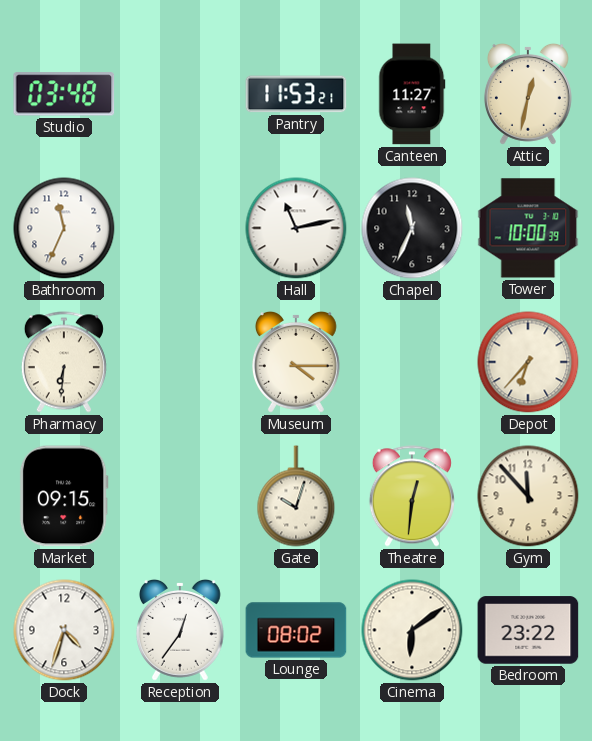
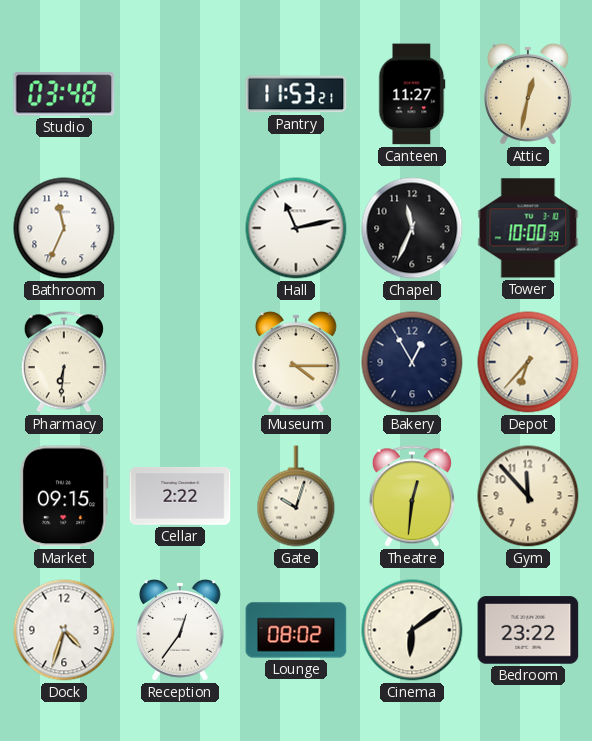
Bakery: none -> 12:55 (412, 362)
Cellar: none -> 2:22 (180, 496)
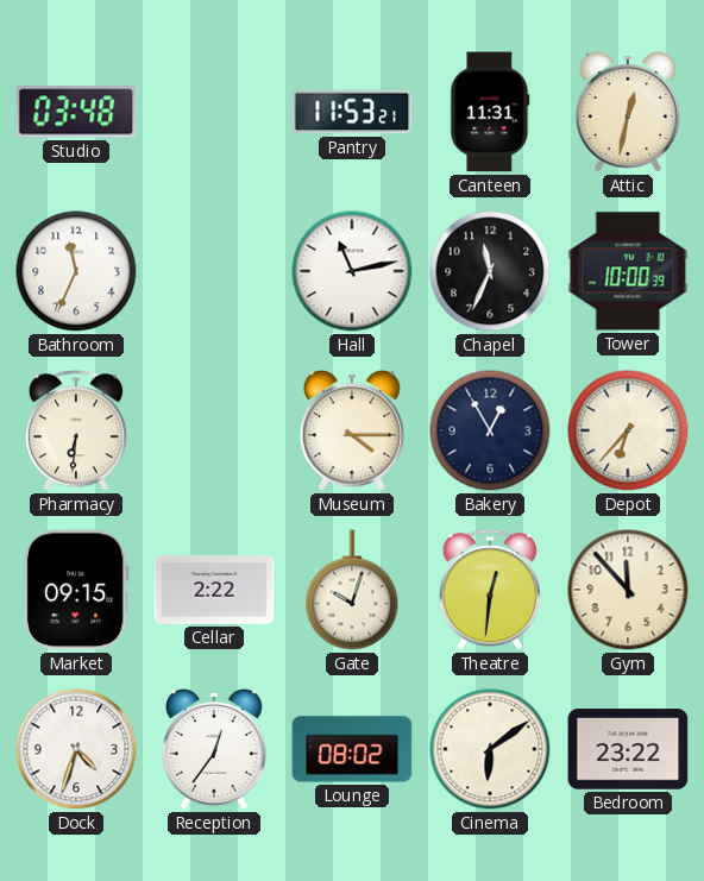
Canteen: 11:27 -> 11:31 (490, 112)
